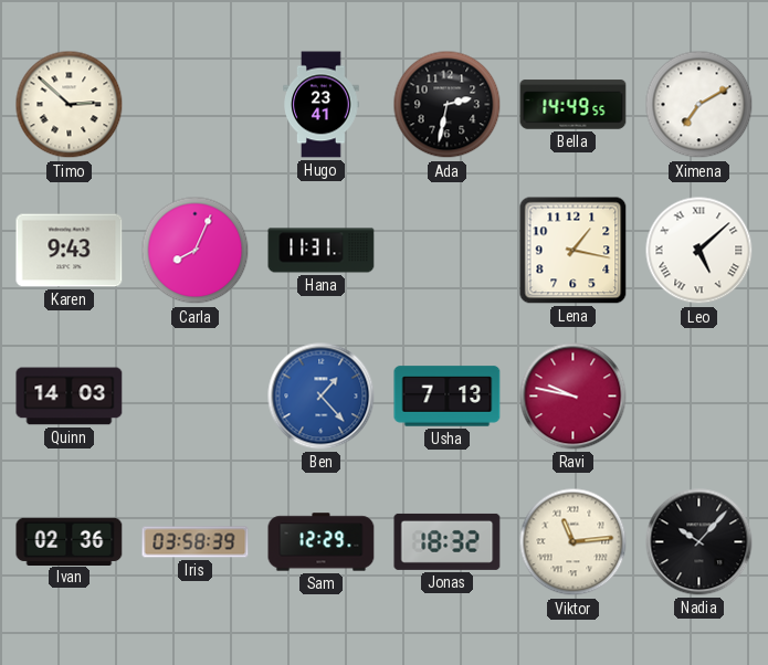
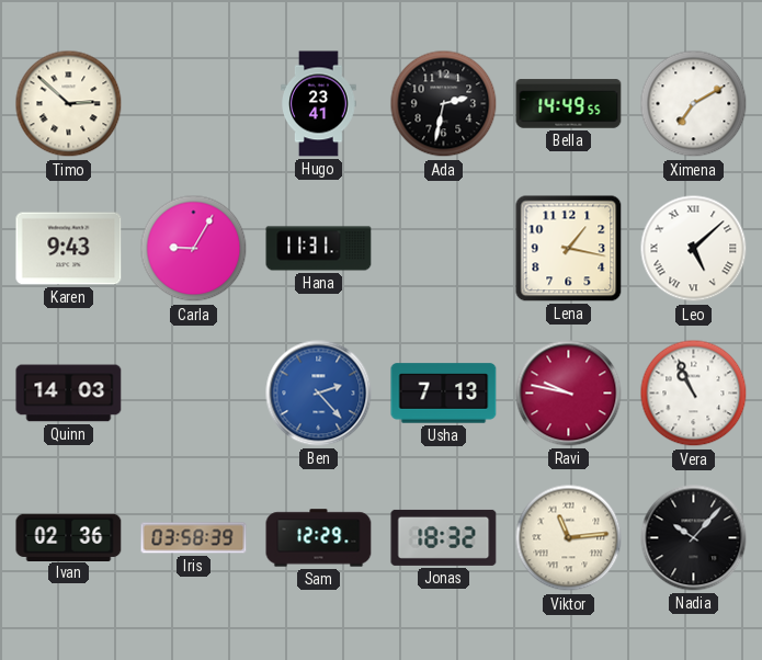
Carla: 8:04 -> 9:05 (194, 249)
Ben: 1:23 -> 2:23 (319, 394)
Vera: none -> 10:56 (694, 394)
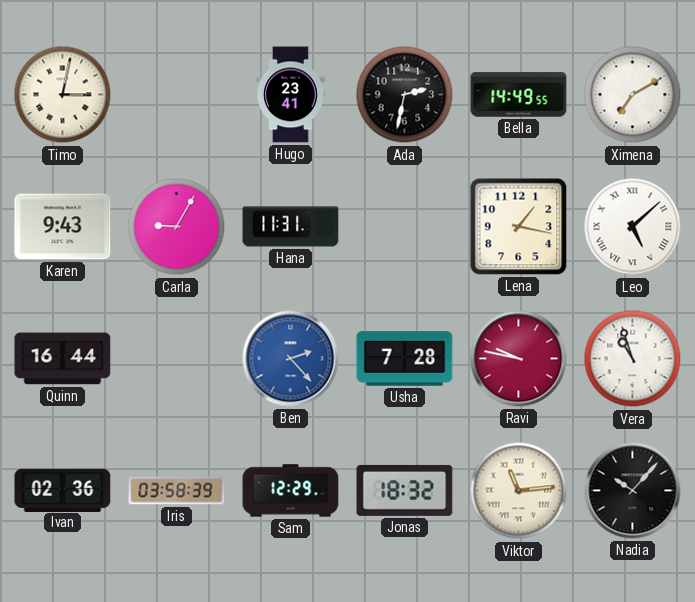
Timo: 2:52 -> 3:02 (63, 95)
Quinn: 14:03 -> 16:44 (63, 359)
Usha: 7:13 -> 7:28 (405, 359)
Vera: 10:56 -> 10:57 (633, 359)
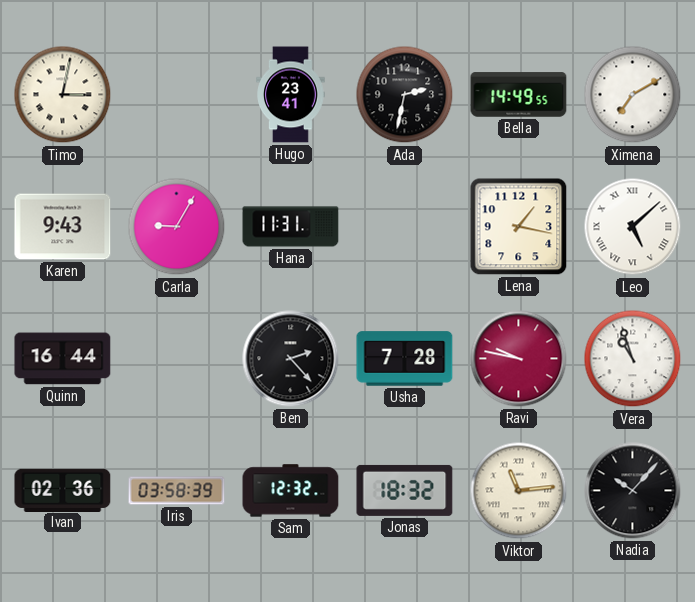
Ben dial: blue -> black (291, 359)
Sam: 12:29 -> 12:32 (291, 491)
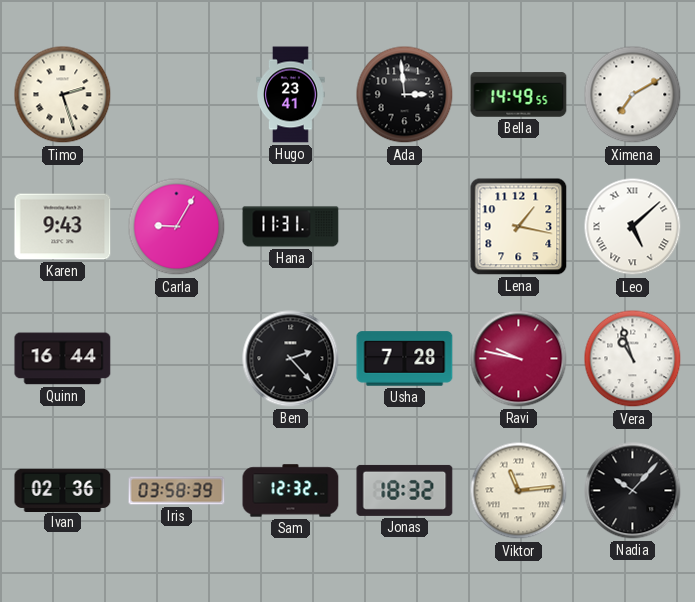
Timo: 3:02 -> 2:27 (63, 95)
Ada: 2:32 -> 2:59 (405, 95)
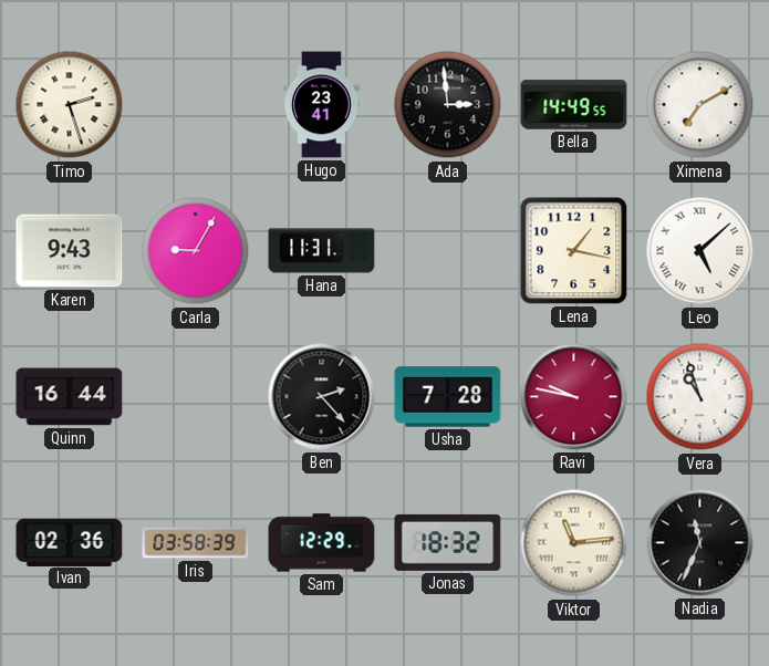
Sam: 12:32 -> 12:29 (322, 543)
Nadia: 10:07 -> 11:34 (700, 543)
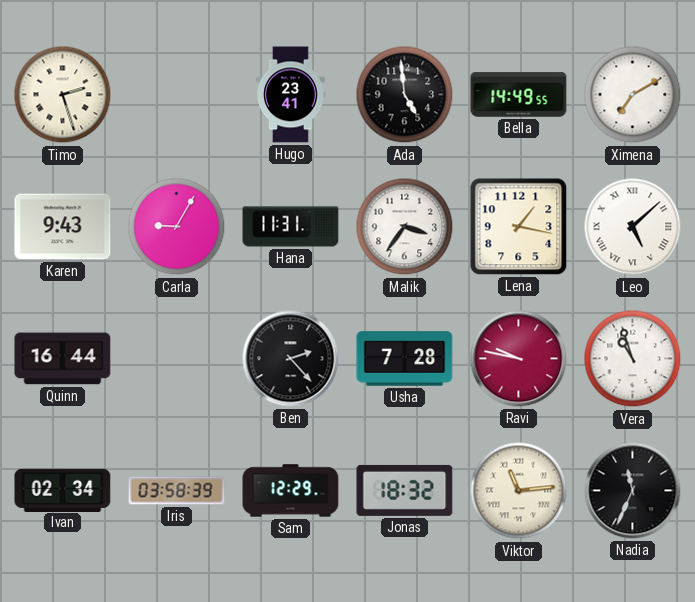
Ada: 2:59 -> 4:59 (405, 95)
Malik: none -> 3:36 (405, 227)
Ivan: 02:36 -> 02:34 (63, 490)
